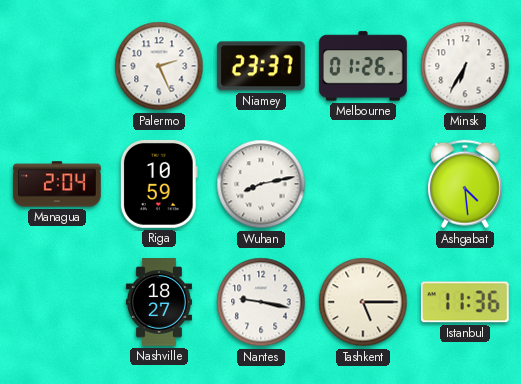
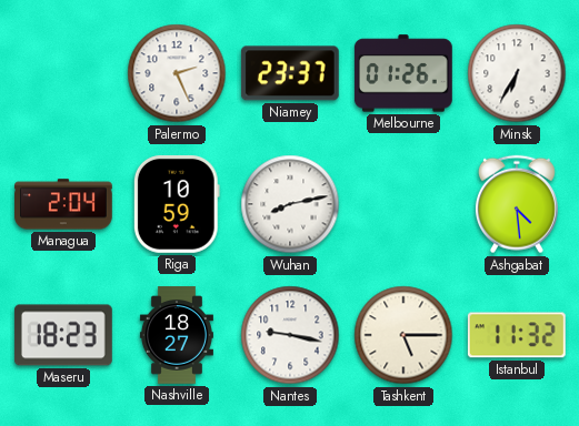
Maseru: none -> 18:23 (63, 335)
Istanbul: 11:36 -> 11:32 (517, 335)
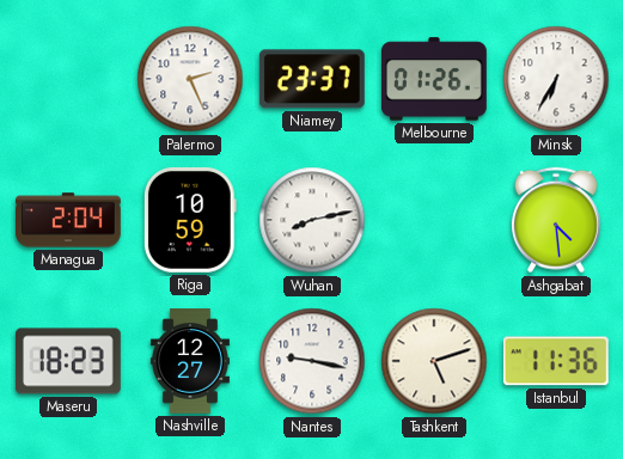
Nashville: 18:27 -> 12:27 (190, 361)
Tashkent: 5:15 -> 5:12 (434, 361)
Istanbul: 11:32 -> 11:36 (556, 361)
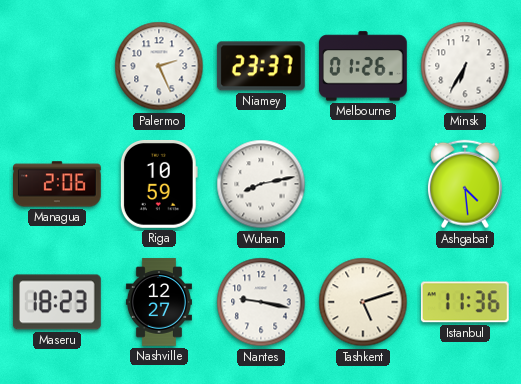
Managua: 2:04 -> 2:06 (58, 184)
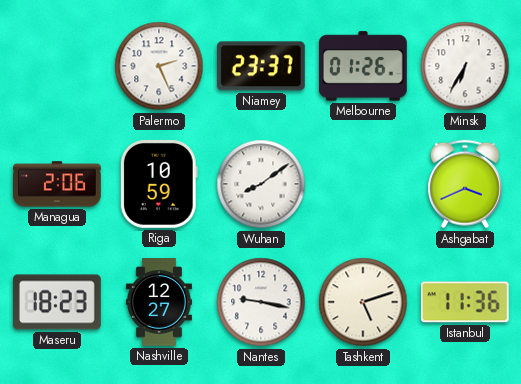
Wuhan: 8:13 -> 8:09 (261, 184)
Ashgabat: 4:29 -> 3:41 (465, 184)
